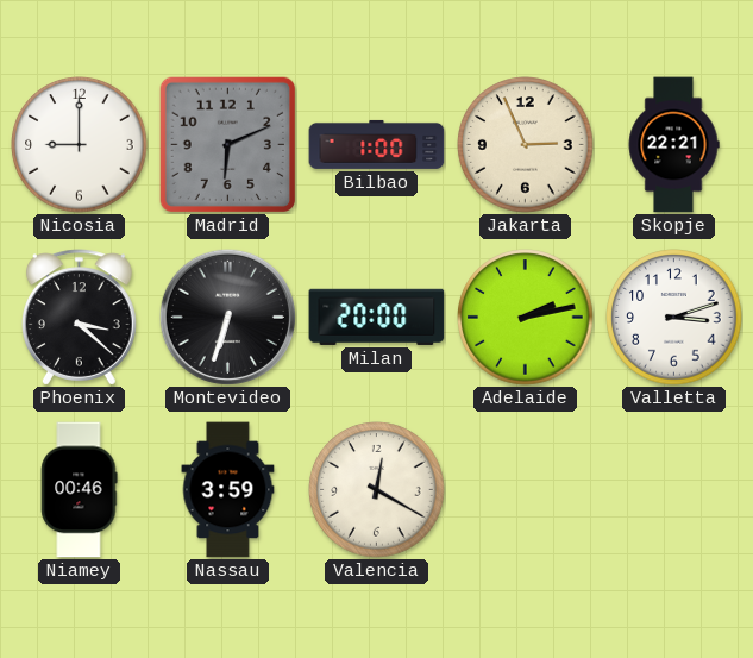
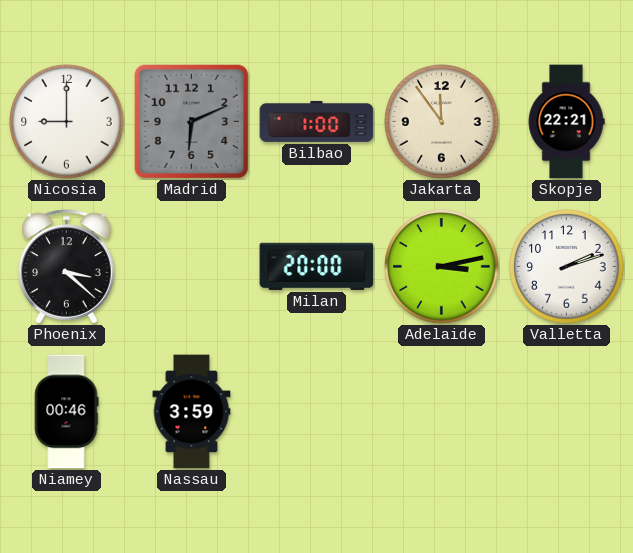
Jakarta: 2:56 -> 11:54 (442, 122)
Montevideo: 6:33 -> none (227, 317)
Adelaide: 2:13 -> 3:13 (442, 267)
Valletta: 3:12 -> 2:12 (567, 267)
Valencia: 12:20 -> none (377, 490)
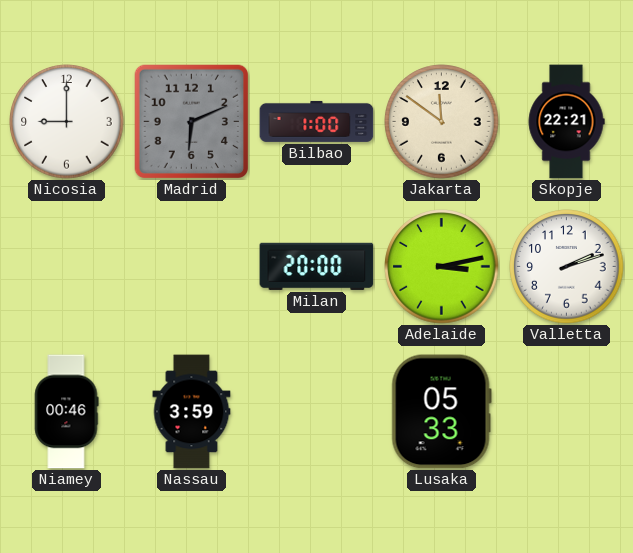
Jakarta: 11:54 -> 11:51 (442, 122)
Phoenix: 3:22 -> none (67, 267)
Lusaka: none -> 05:33 (441, 412)
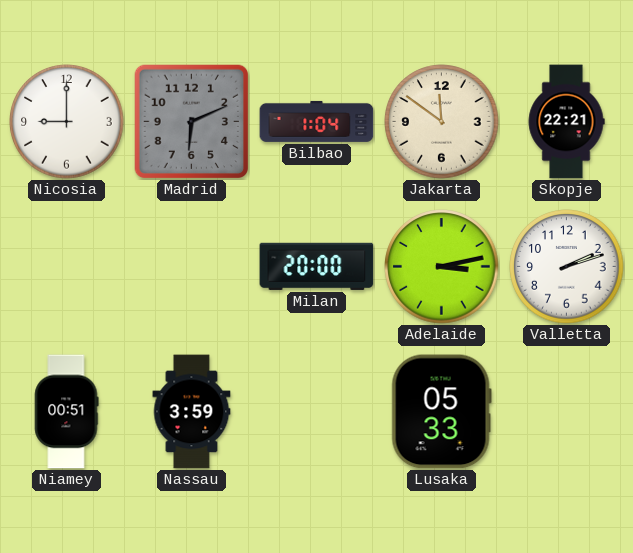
Bilbao: 1:00 -> 1:04 (317, 121)
Niamey: 00:46 -> 00:51 (67, 412)
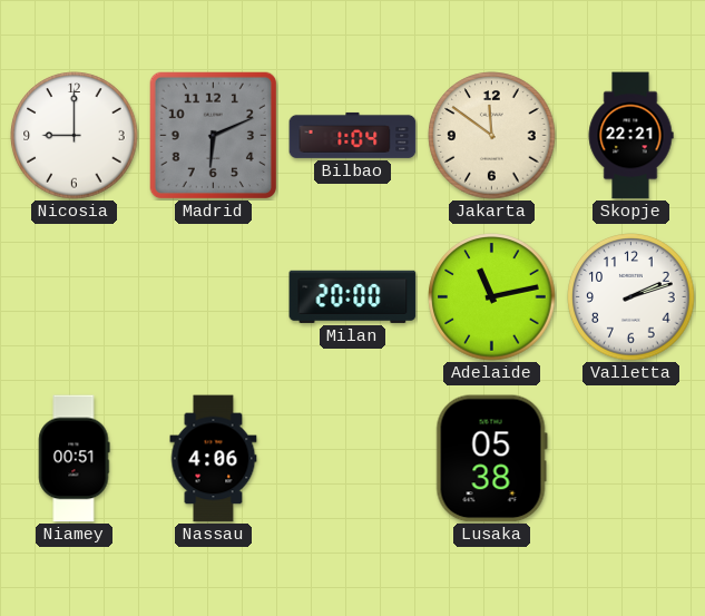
Adelaide: 3:13 -> 11:13 (492, 297)
Nassau: 3:59 -> 4:06 (214, 459)
Lusaka: 05:33 -> 05:38 (491, 459)
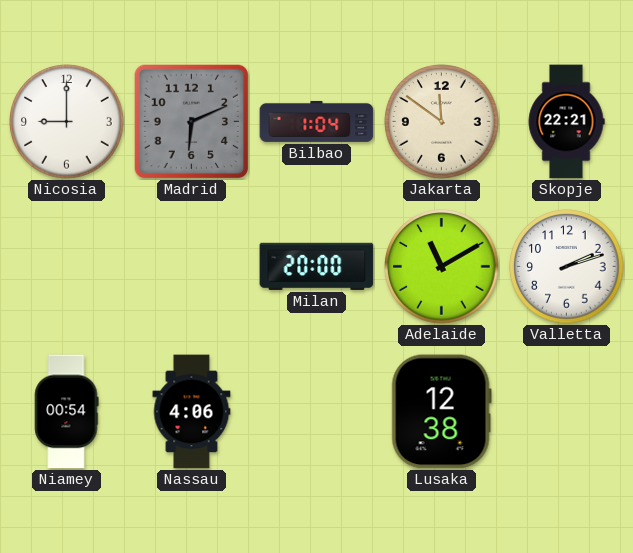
Adelaide: 11:13 -> 11:10 (442, 267)
Niamey: 00:51 -> 00:54 (67, 412)
Lusaka: 05:38 -> 12:38 (441, 412)
